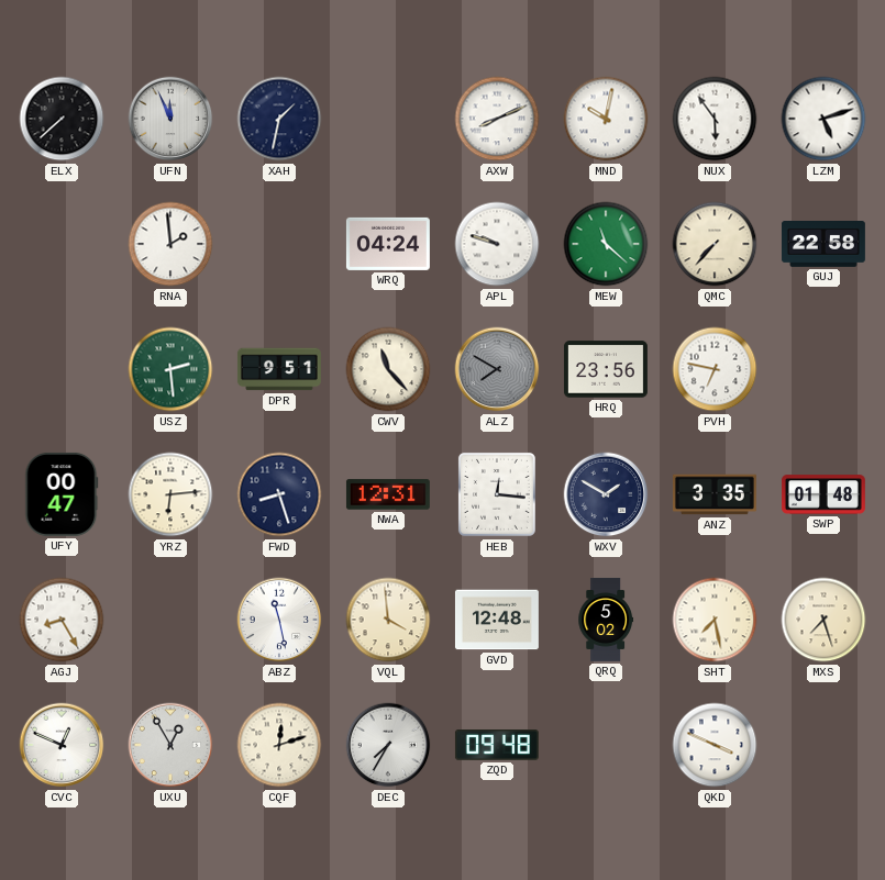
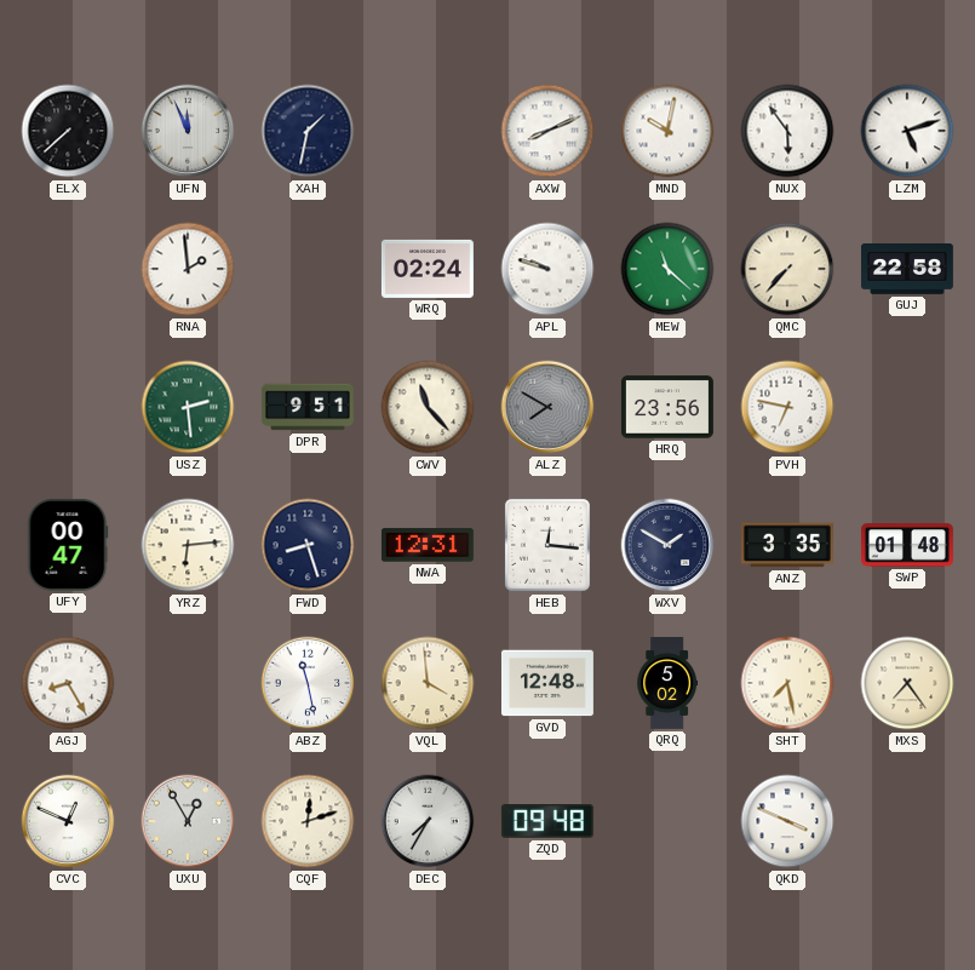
WRQ: 04:24 -> 02:24 (428, 269)
MXS: 7:27 -> 7:24 (907, 683)
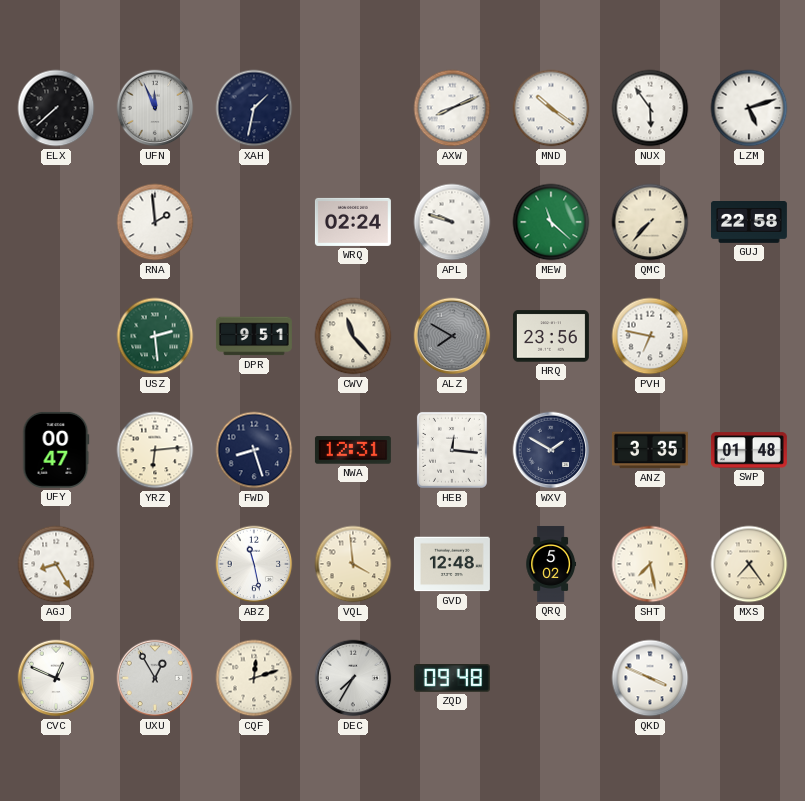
MND: 10:02 -> 10:21 (551, 108)
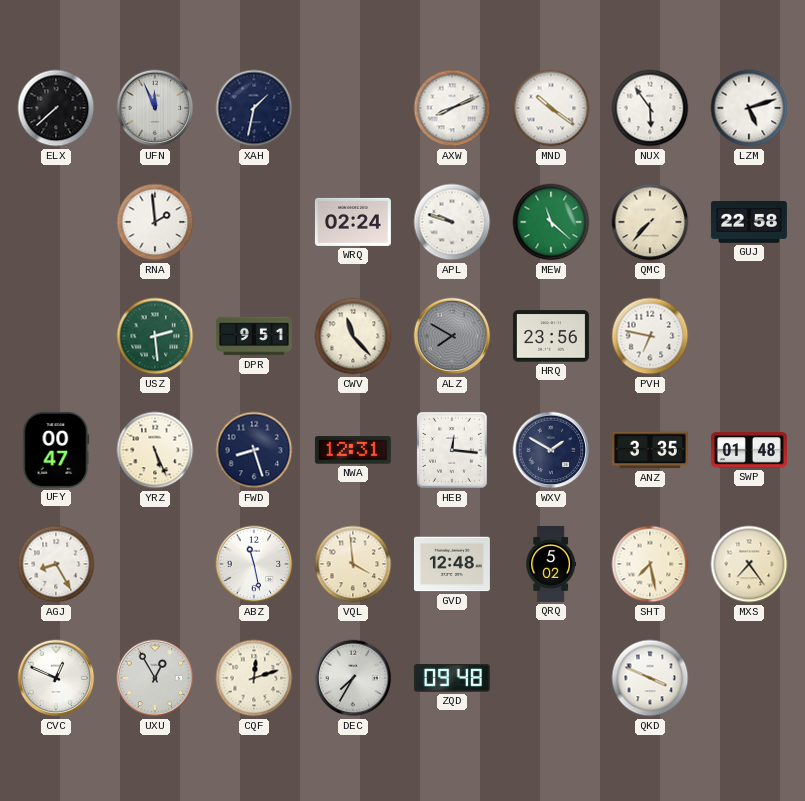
YRZ: 6:14 -> 5:26 (155, 450)
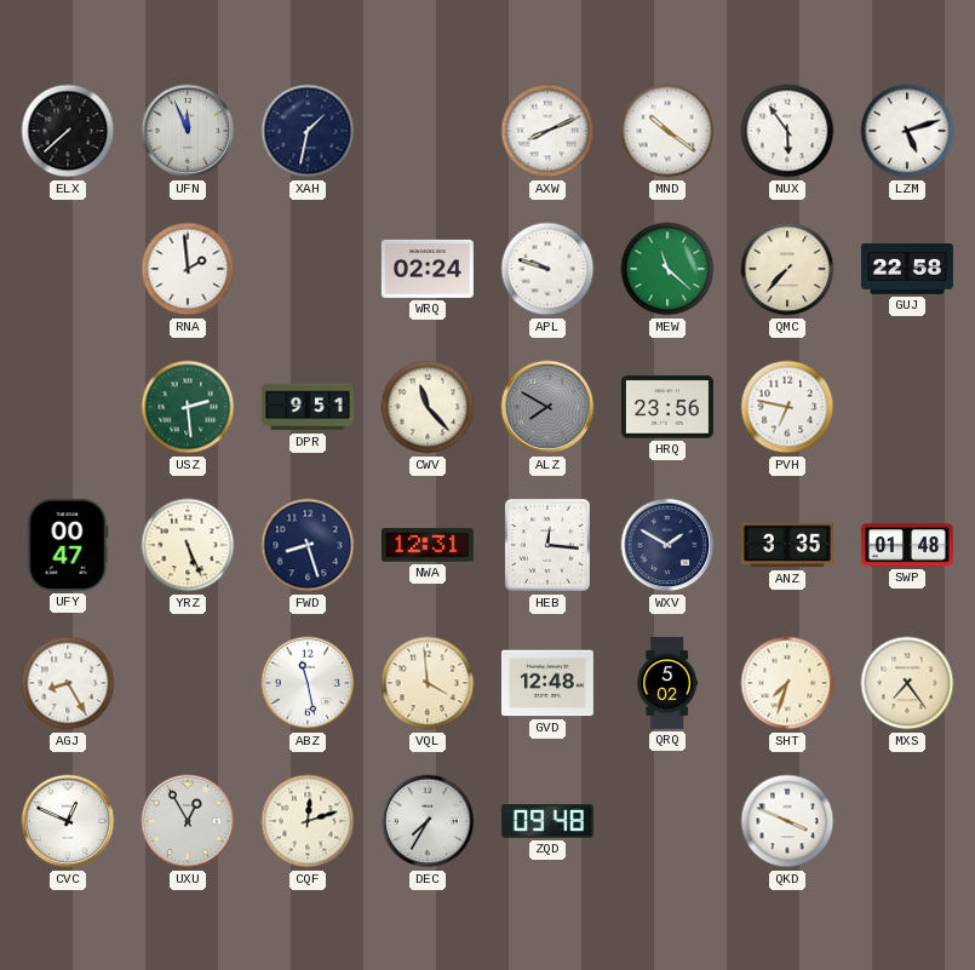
SHT: 7:28 -> 7:33 (787, 683)
